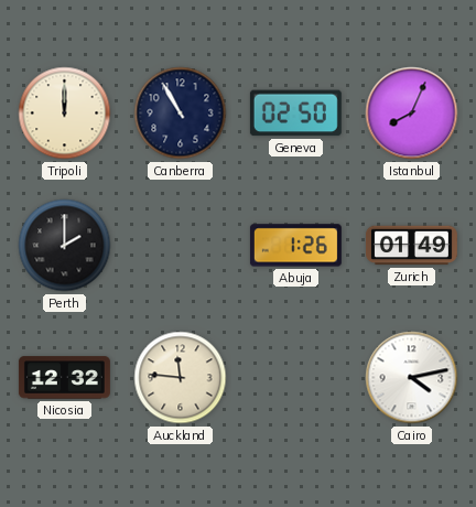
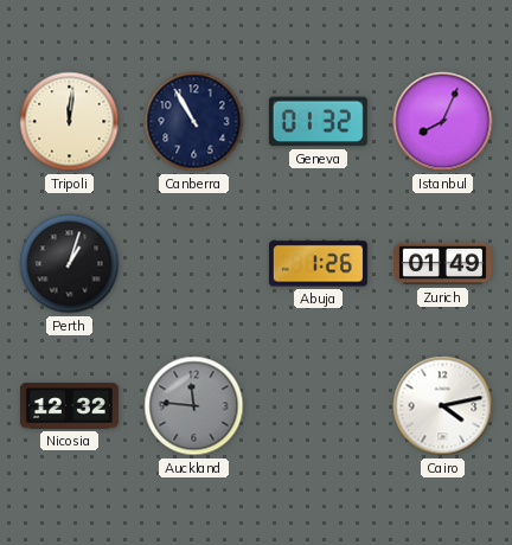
Tripoli: 12:00 -> 12:01 (70, 122)
Geneva: 02:50 -> 01:32 (318, 122)
Perth: 2:00 -> 1:03 (70, 264)
Auckland dial: cream -> grey (194, 406)
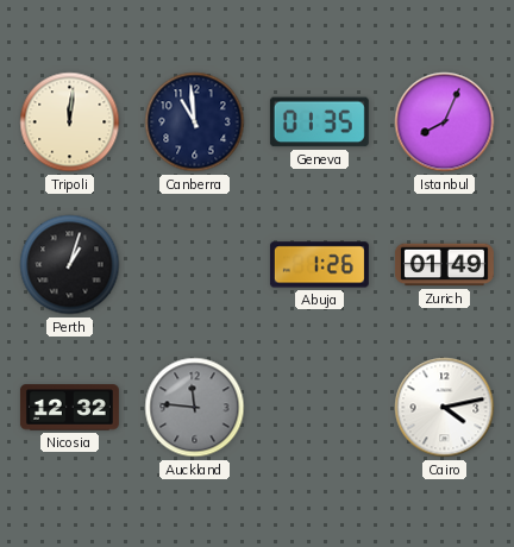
Canberra: 10:55 -> 10:59 (195, 122)
Geneva: 01:32 -> 01:35 (319, 122)
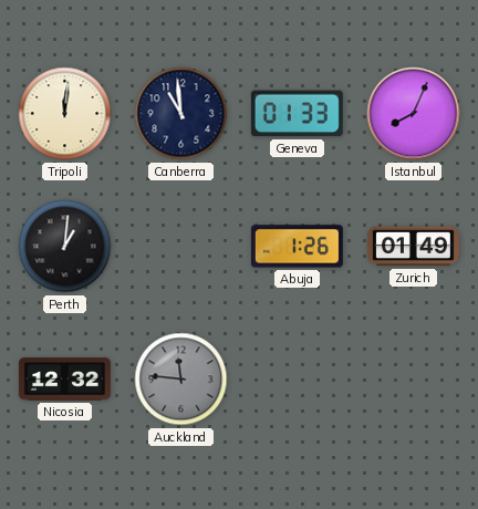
Geneva: 01:35 -> 01:33 (297, 114)
Perth: 1:03 -> 1:01 (65, 247)
Cairo: 4:13 -> none (445, 408)
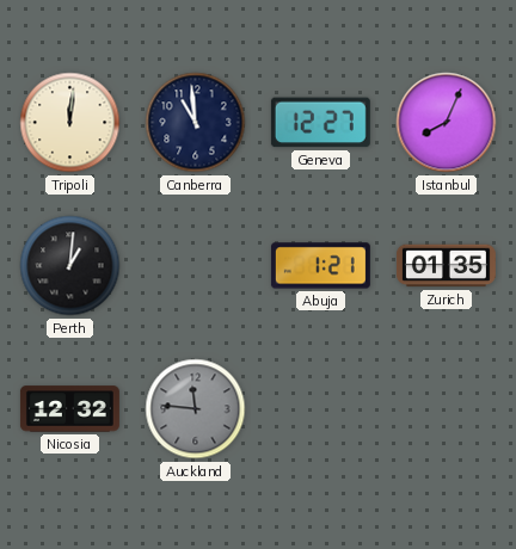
Geneva: 01:33 -> 12:27 (320, 123)
Abuja: 1:26 -> 1:21 (320, 266)
Zurich: 01:49 -> 01:35 (446, 266)
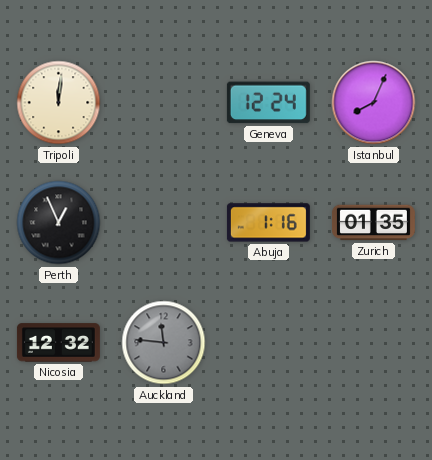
Canberra: 10:59 -> none (196, 123)
Geneva: 12:27 -> 12:24 (268, 103)
Perth: 1:01 -> 12:56 (59, 223)
Abuja: 1:21 -> 1:16 (268, 223)
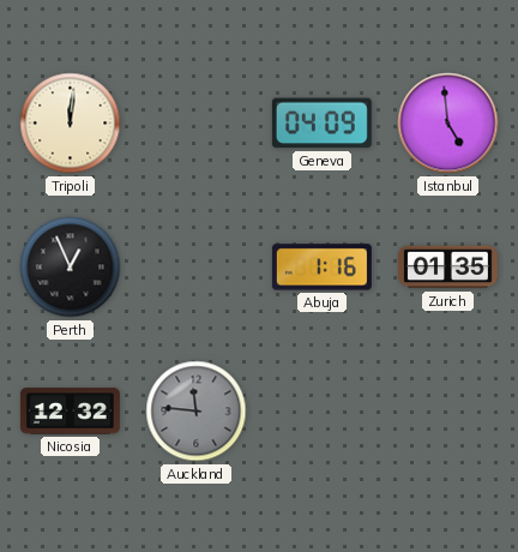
Geneva: 12:24 -> 04:09 (321, 124)
Istanbul: 8:04 -> 4:59 (448, 124)
